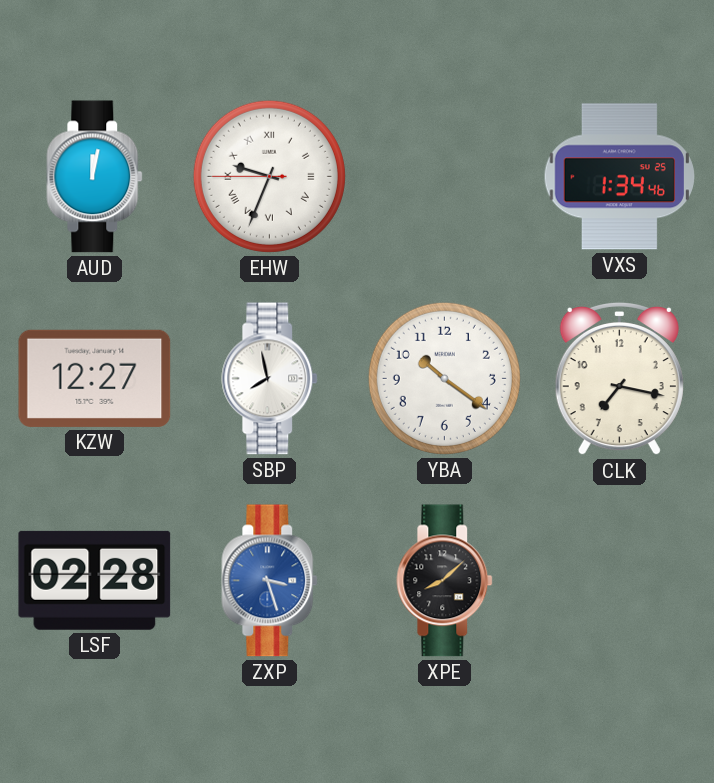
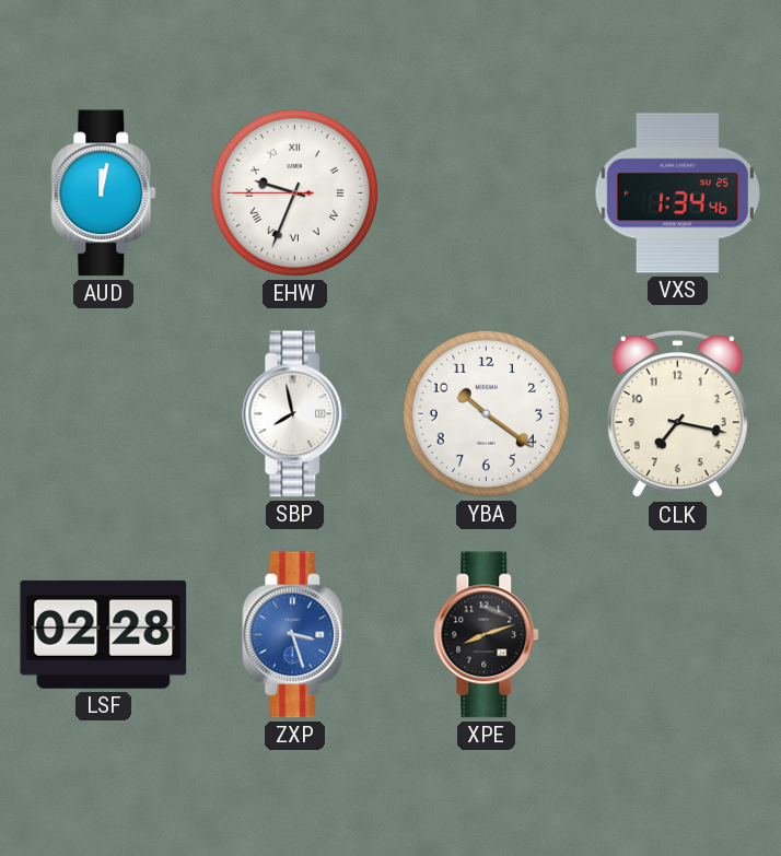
KZW: 12:27 -> none (95, 378)
XPE: 8:08 -> 8:12 (487, 635)
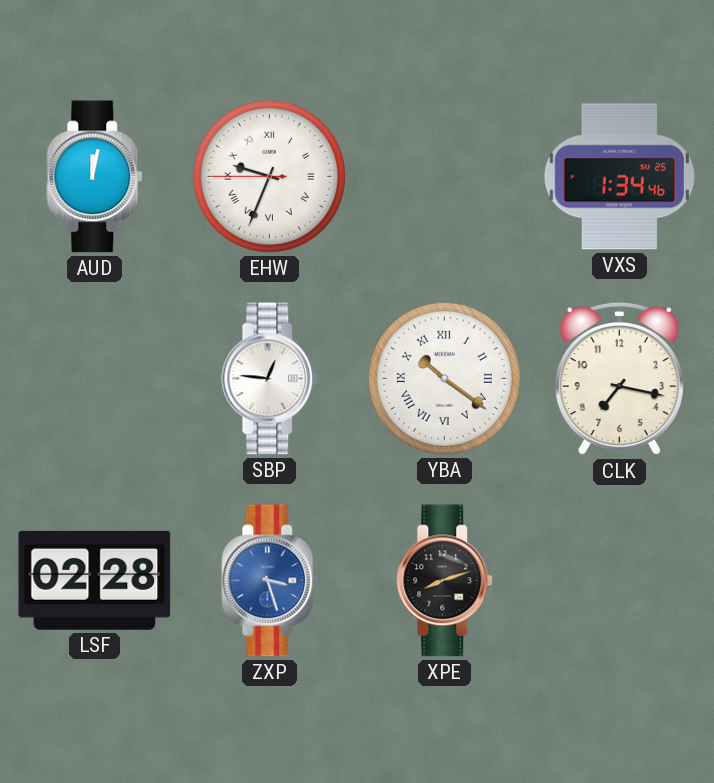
SBP: 7:58 -> 12:46 (270, 379)
YBA numerals: Arabic -> Roman (444, 378)
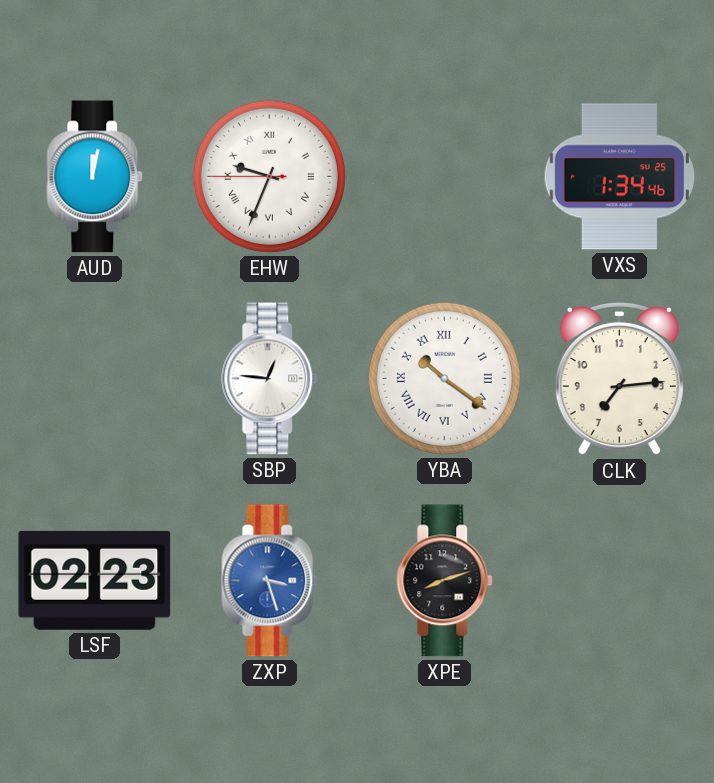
CLK: 7:17 -> 7:14 (619, 379)
LSF: 02:28 -> 02:23 (95, 580)
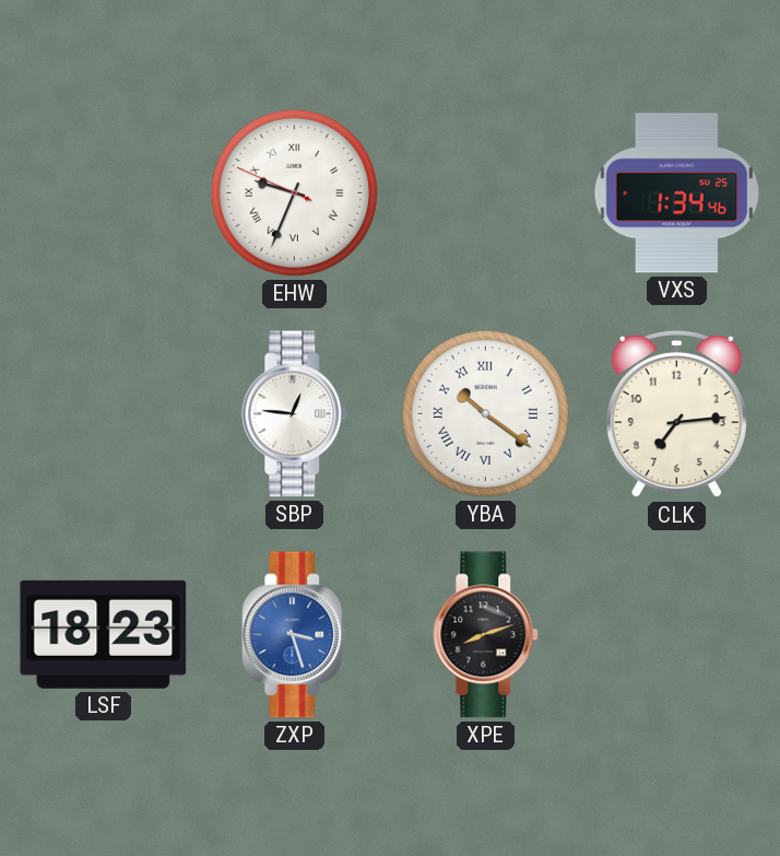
AUD: 12:02 -> none (95, 177)
EHW: 9:33:45 -> 9:33:49 (294, 192)
LSF: 02:23 -> 18:23 (104, 634)
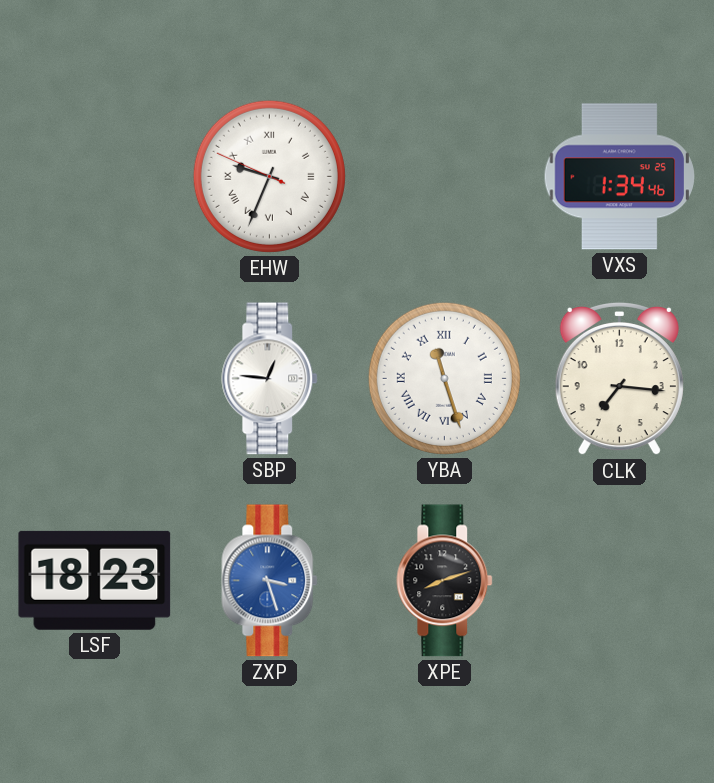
YBA: 10:21 -> 11:27 (444, 378)
CLK: 7:14 -> 7:16 (619, 379)
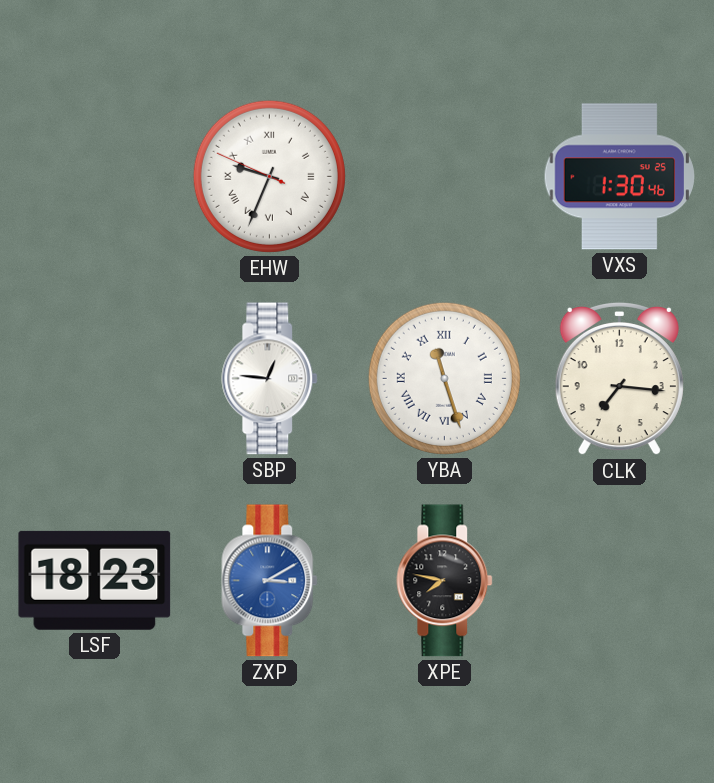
VXS: 1:34 -> 1:30 (619, 177)
ZXP: 3:27 -> 3:10 (270, 581)
XPE: 8:12 -> 7:47 (445, 581)
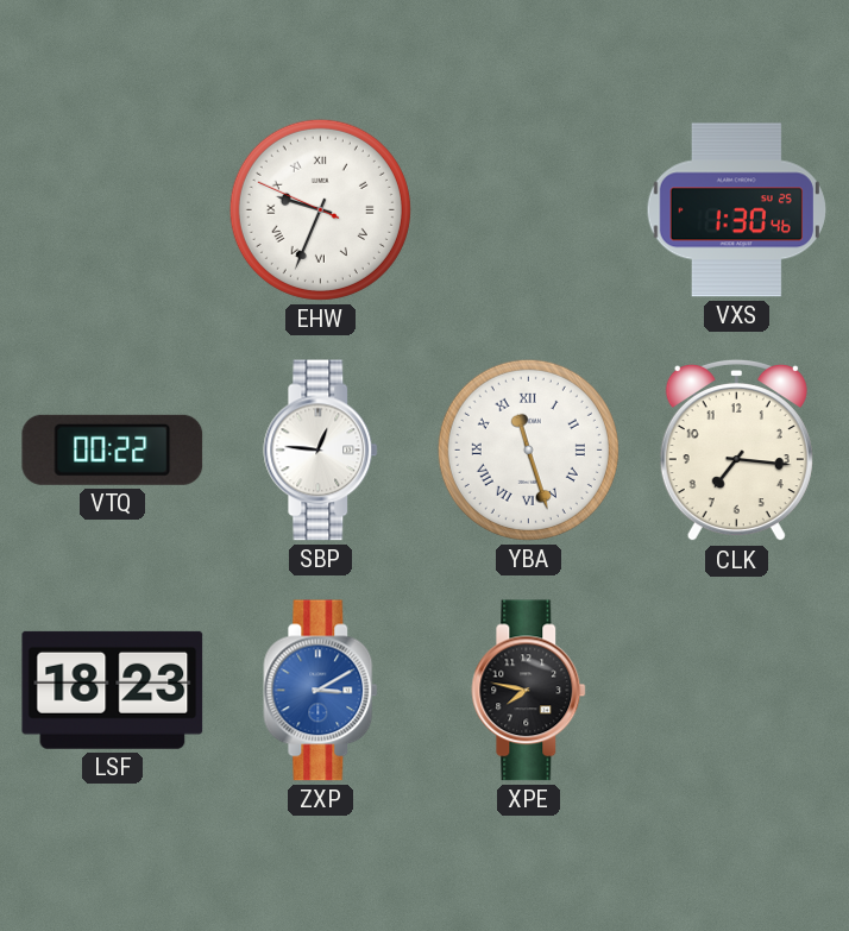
VTQ: none -> 00:22 (113, 449)
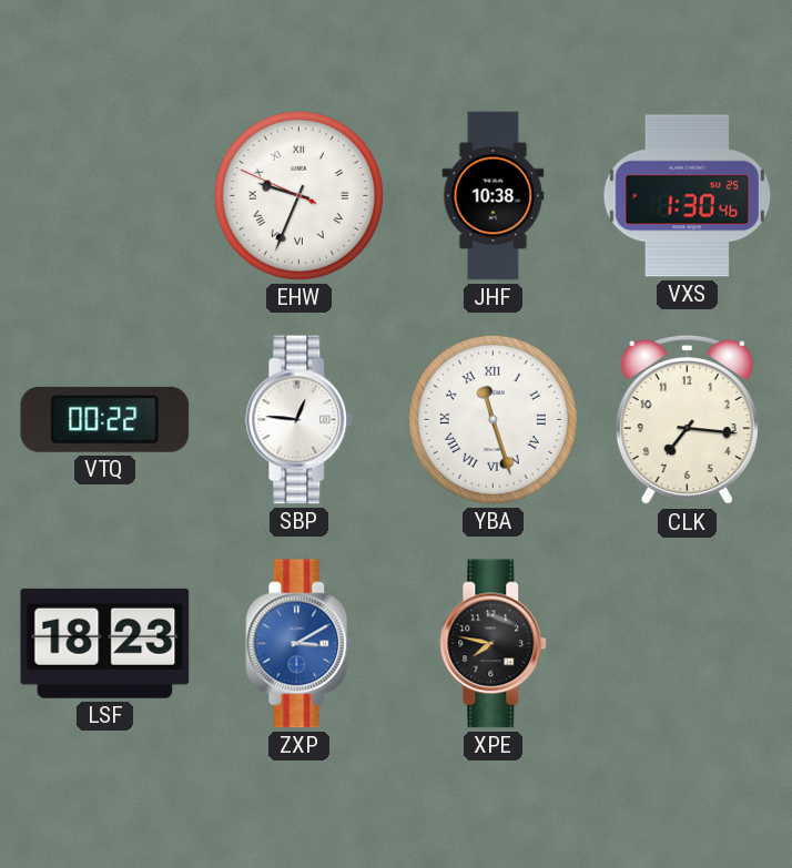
JHF: none -> 10:38 (494, 196)
